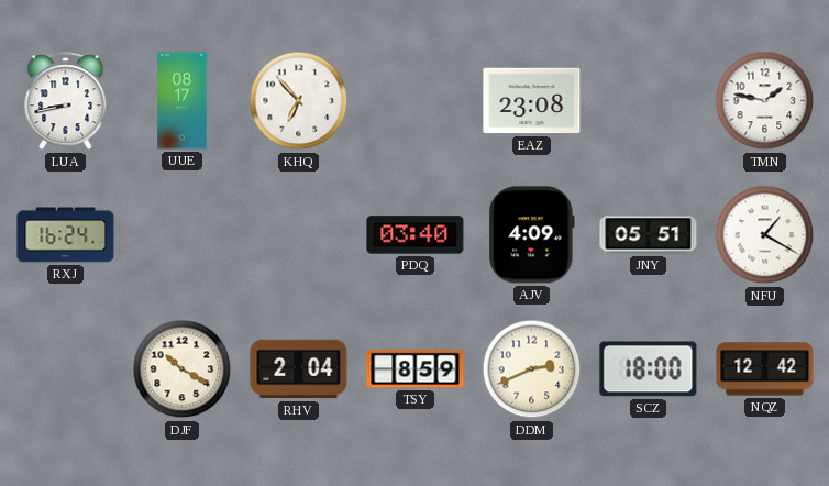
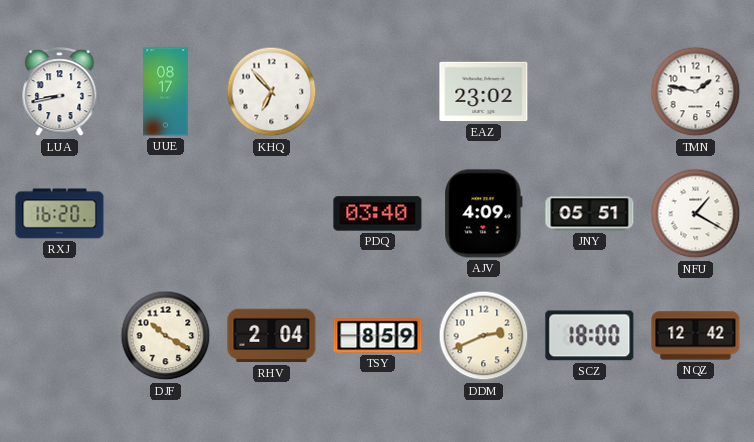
EAZ: 23:08 -> 23:02 (484, 92)
RXJ: 16:24 -> 16:20 (60, 214)
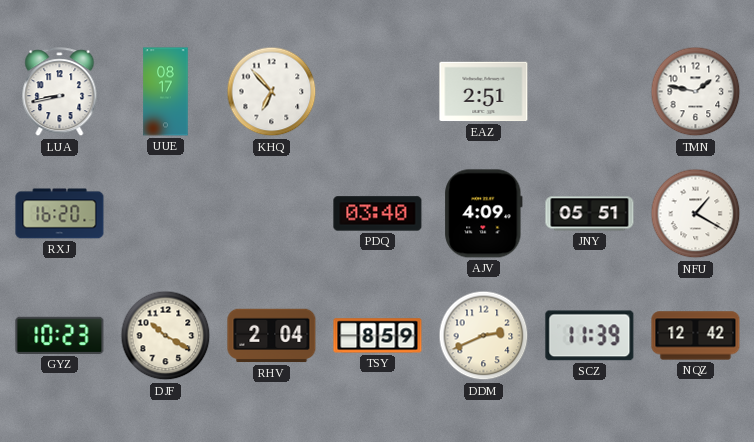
EAZ: 23:02 -> 2:51 (484, 92)
GYZ: none -> 10:23 (60, 335)
SCZ: 18:00 -> 11:39 (590, 336)
